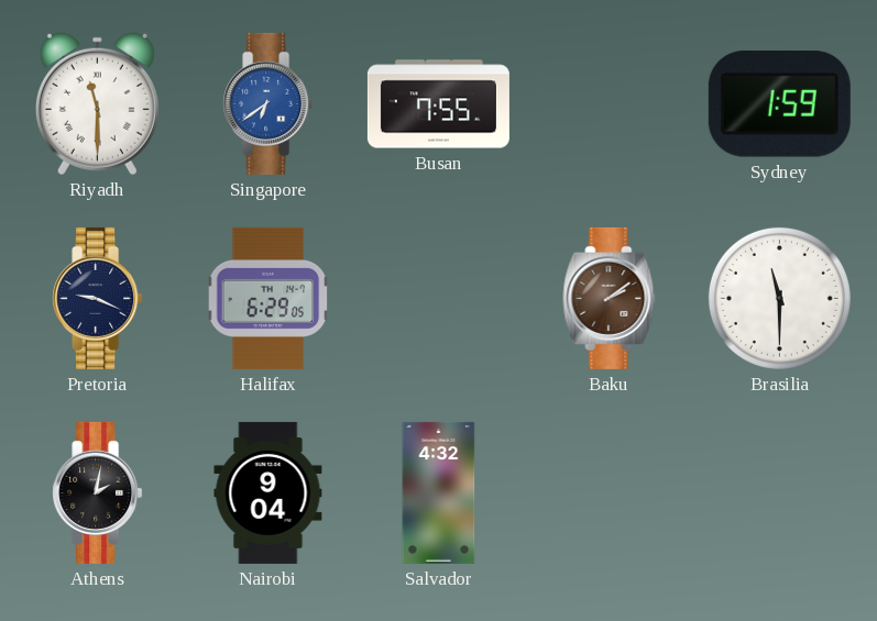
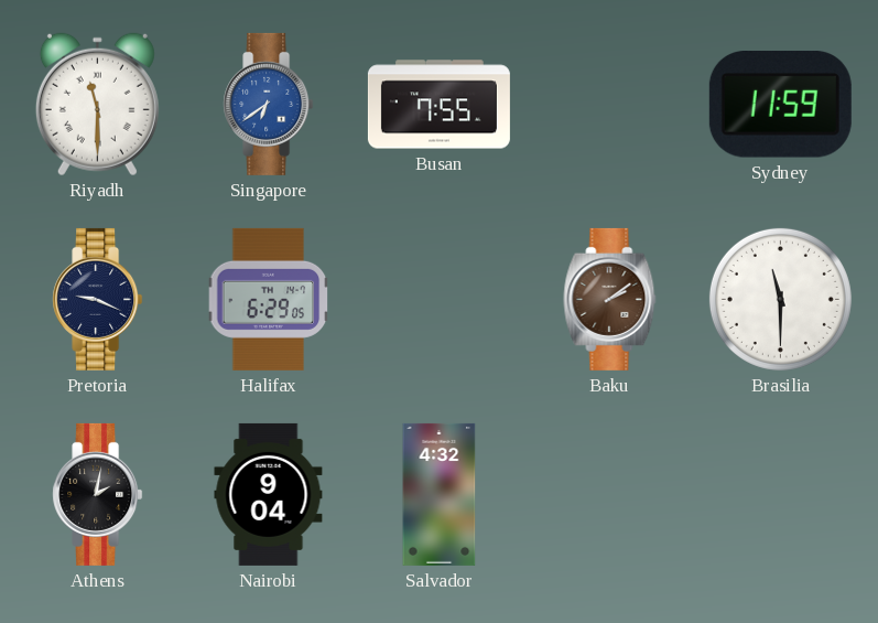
Sydney: 1:59 -> 11:59 (780, 105)
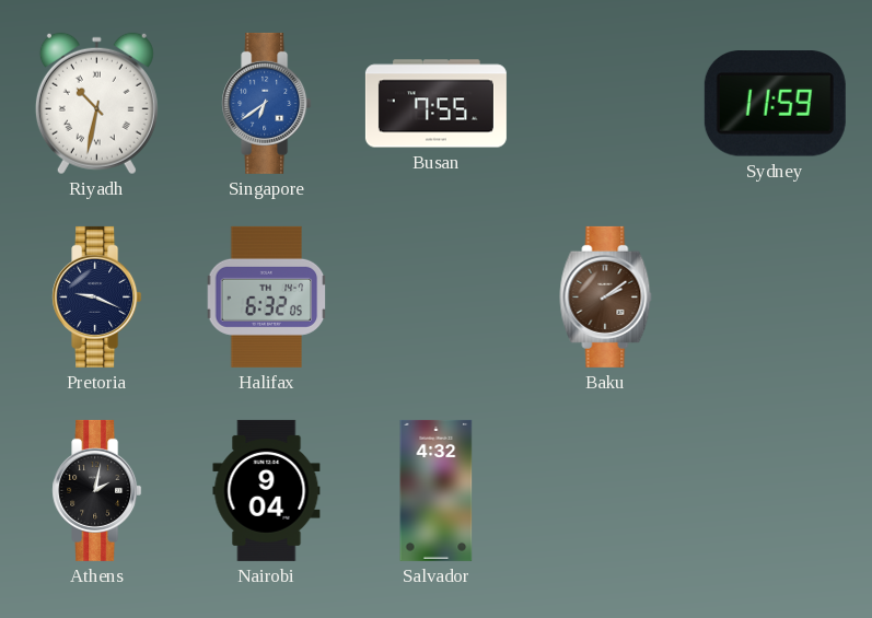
Riyadh: 11:30 -> 10:32 (96, 104)
Halifax: 6:29 -> 6:32 (267, 296)
Brasilia: 11:30 -> none (780, 299)
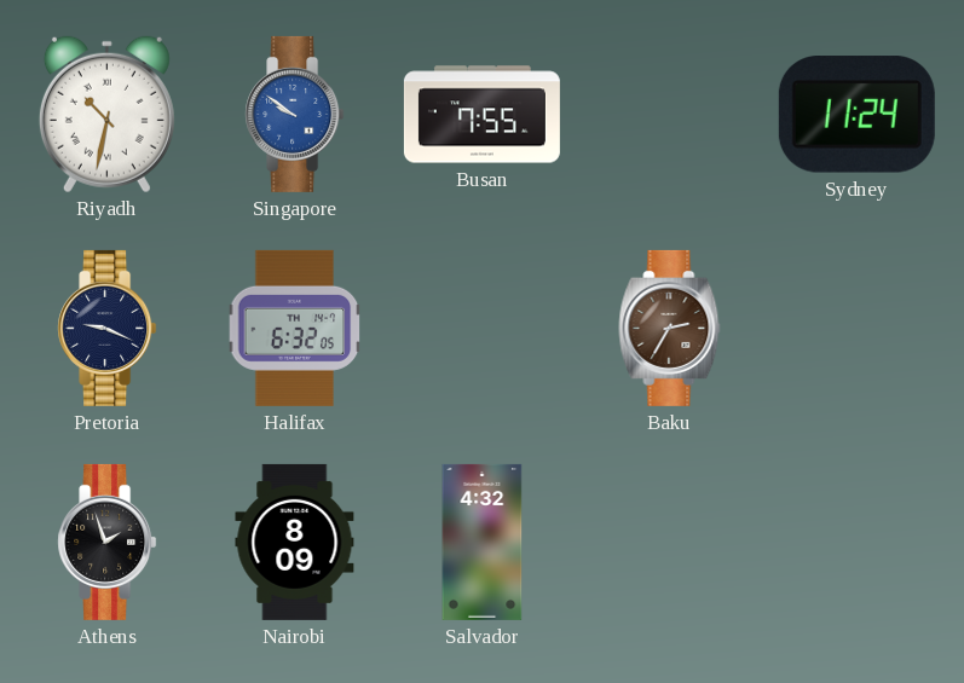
Singapore: 6:39 -> 9:51 (295, 114)
Sydney: 11:59 -> 11:24 (856, 115)
Baku: 2:09 -> 2:35 (670, 328)
Athens: 2:02 -> 1:57 (108, 542)
Nairobi: 9:04 -> 8:09 (295, 542)
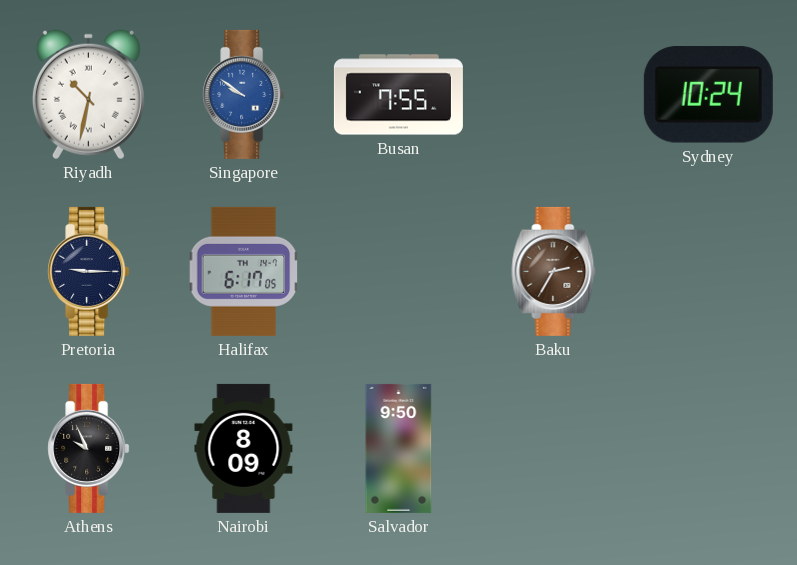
Sydney: 11:24 -> 10:24 (708, 95)
Pretoria: 9:19 -> 9:15 (89, 271)
Halifax: 6:32 -> 6:17 (244, 271)
Athens: 1:57 -> 9:56 (89, 448)
Salvador: 4:32 -> 9:50 (399, 448)
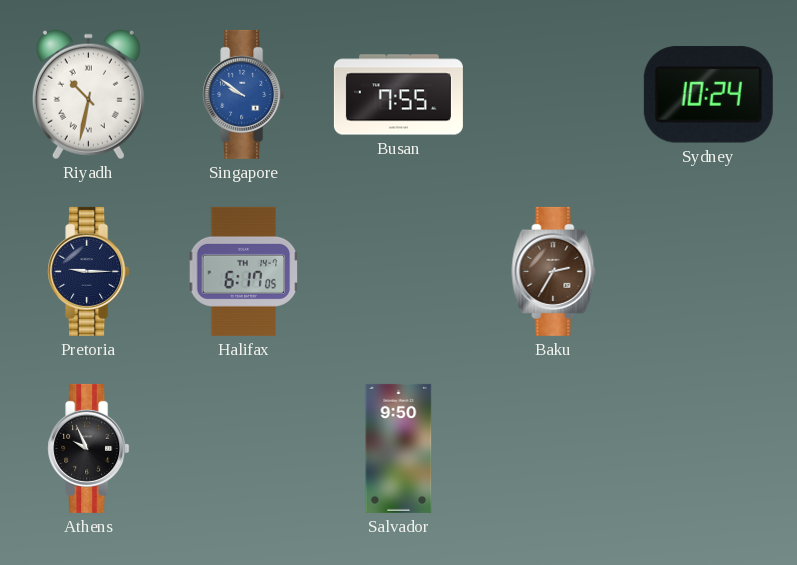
Nairobi: 8:09 -> none (244, 448)
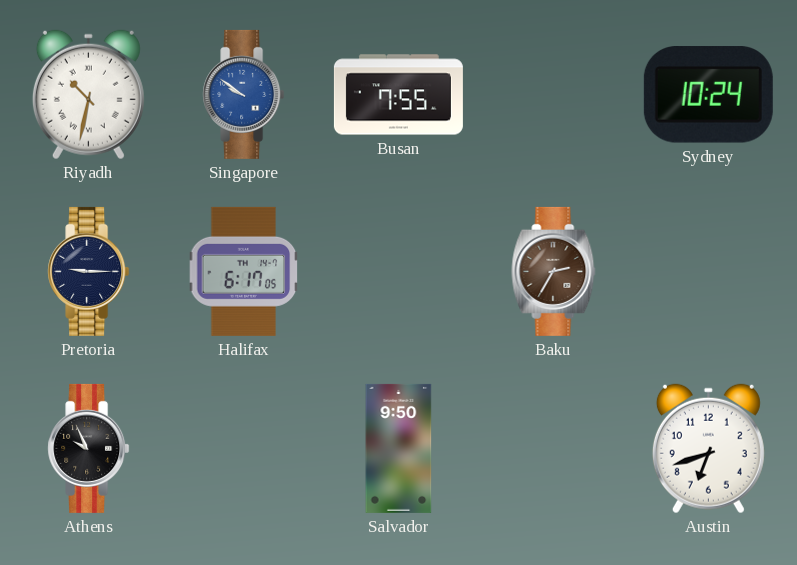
Austin: none -> 6:42 (708, 449)
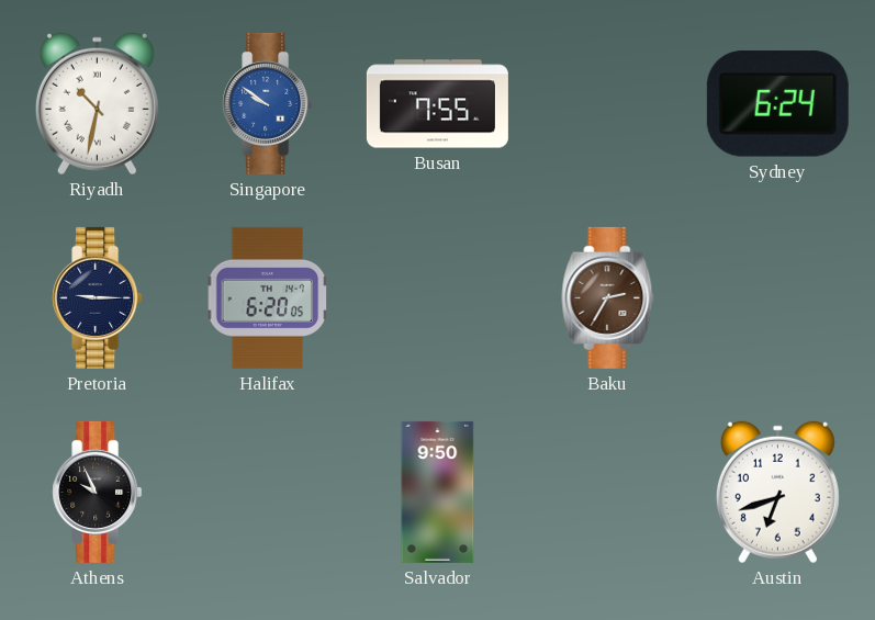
Sydney: 10:24 -> 6:24 (777, 104)
Halifax: 6:17 -> 6:20 (268, 297)
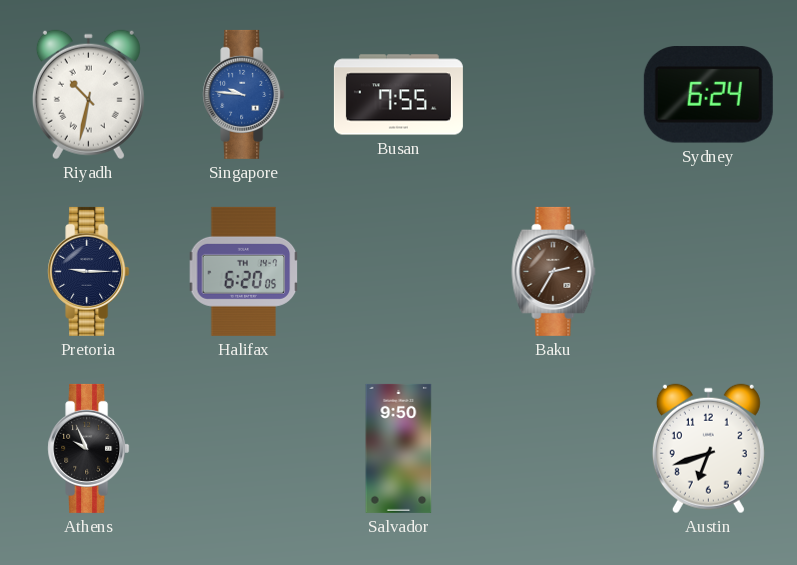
Singapore: 9:51 -> 9:46 (244, 94)
